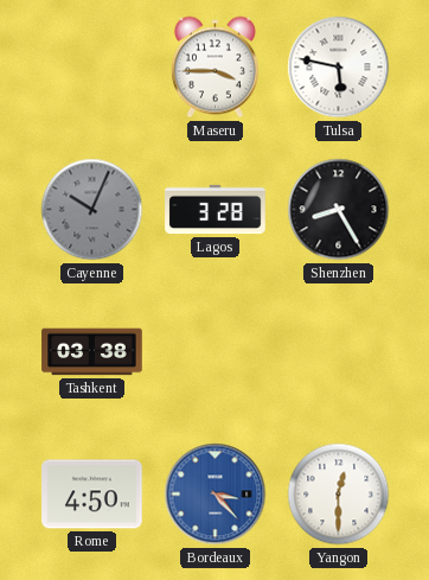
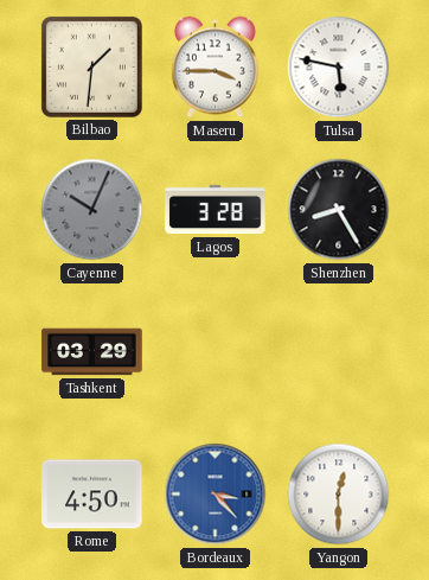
Bilbao: none -> 1:31 (91, 66)
Tashkent: 03:38 -> 03:29 (92, 352)
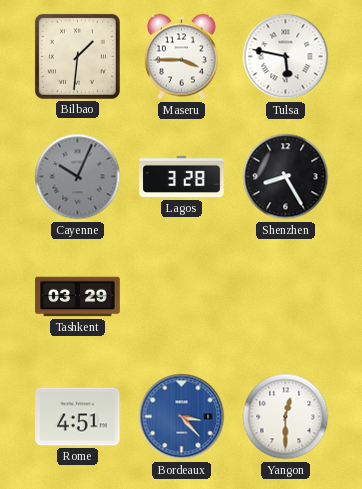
Rome: 4:50 -> 4:51 (78, 417)
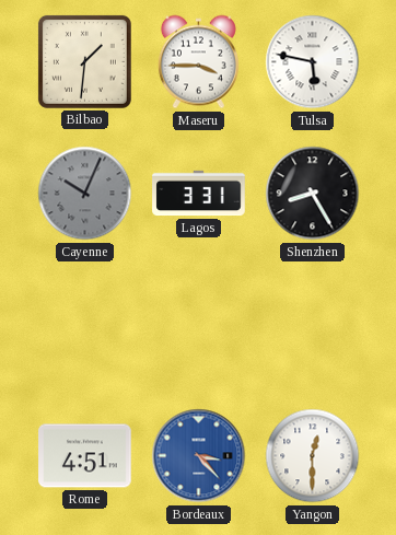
Lagos: 3:28 -> 3:31 (199, 194)
Tashkent: 03:29 -> none (78, 297)
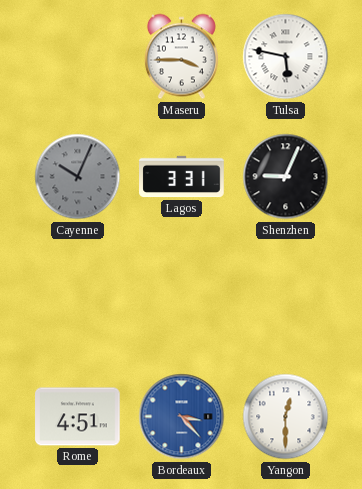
Bilbao: 1:31 -> none (84, 61)
Shenzhen: 8:25 -> 9:04 (286, 177)
